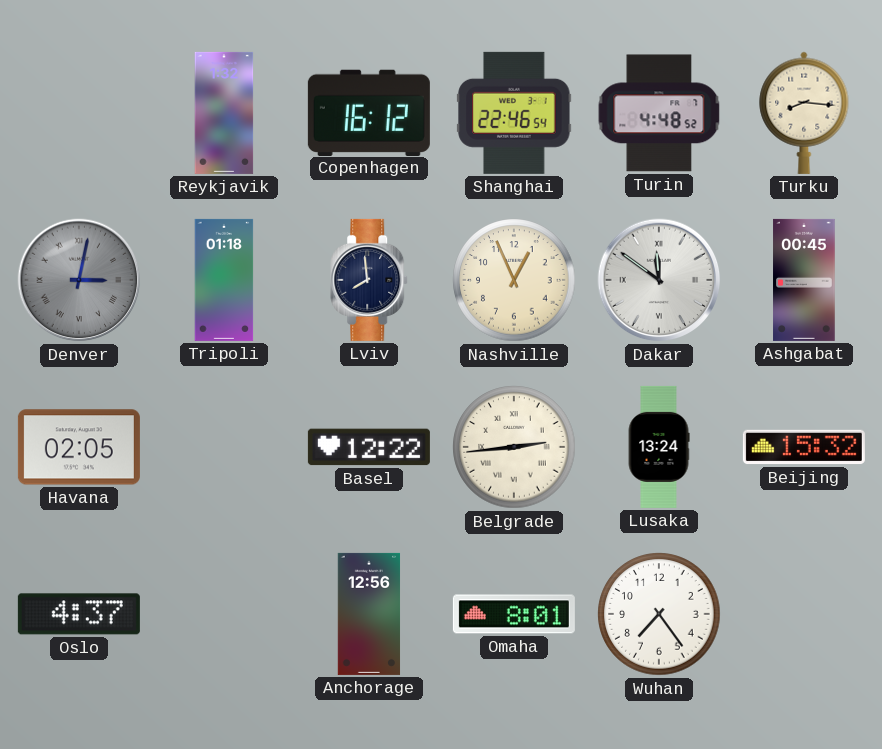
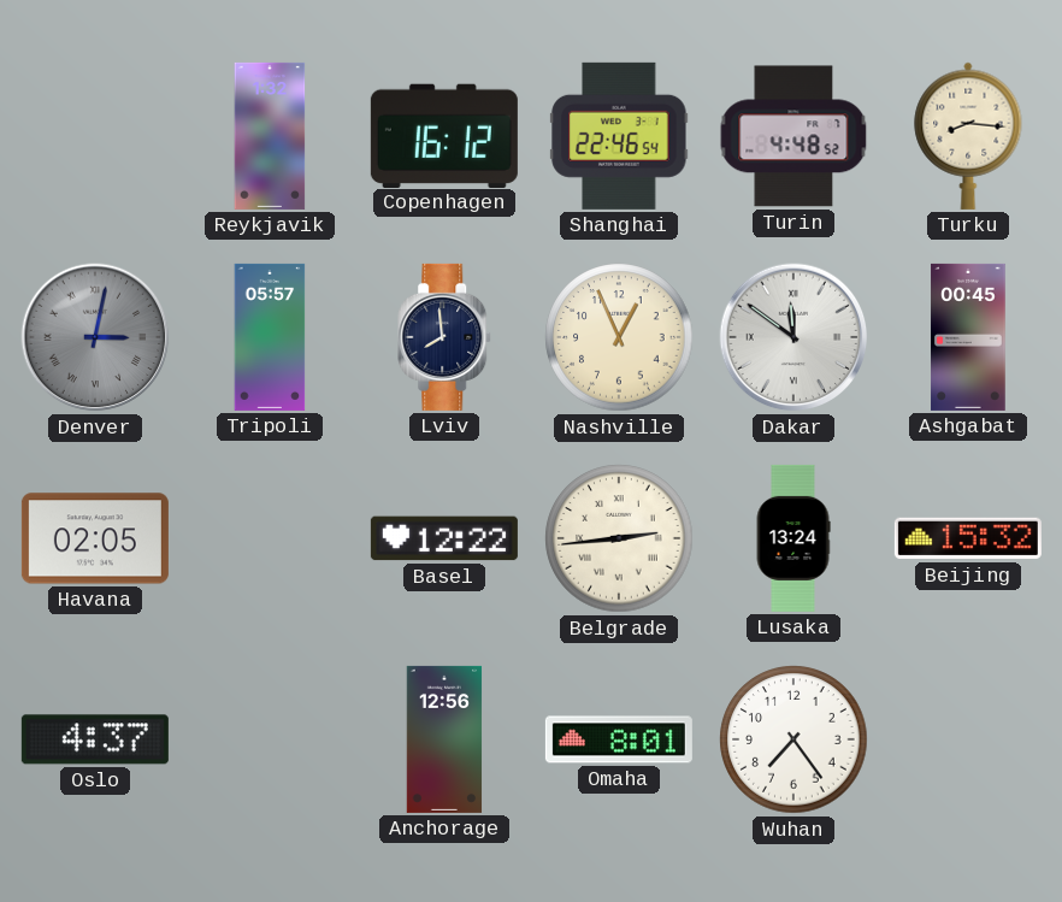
Tripoli: 01:18 -> 05:57 (270, 337)
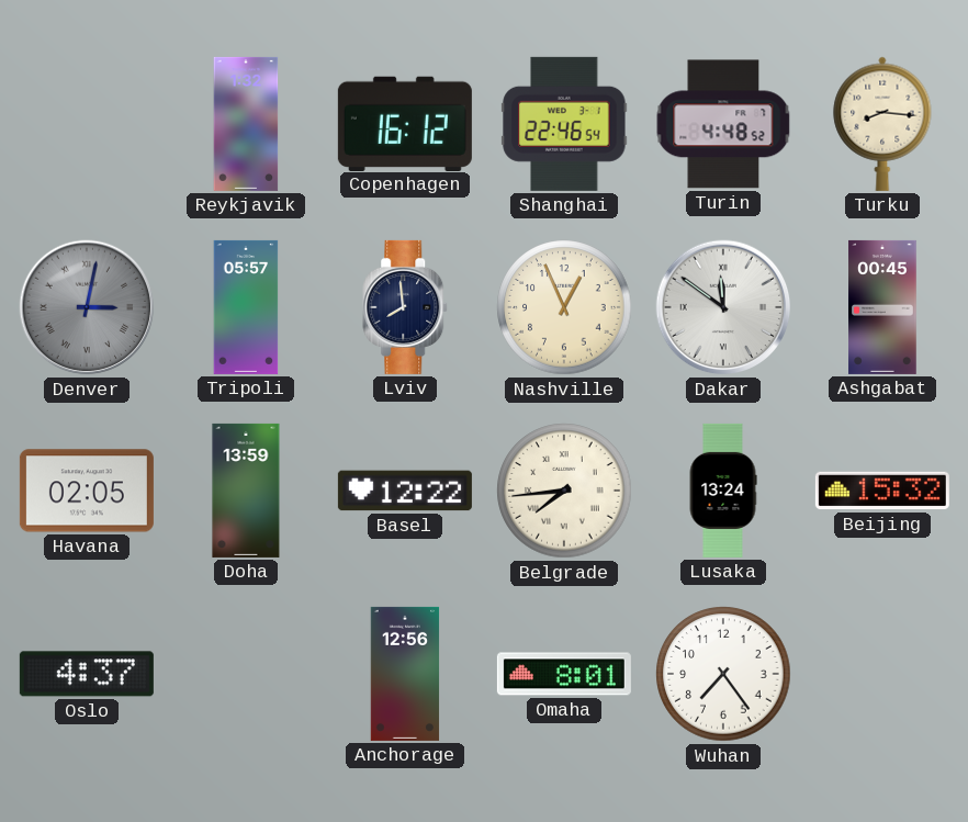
Doha: none -> 13:59 (246, 491)
Belgrade: 2:44 -> 7:44 (564, 491)
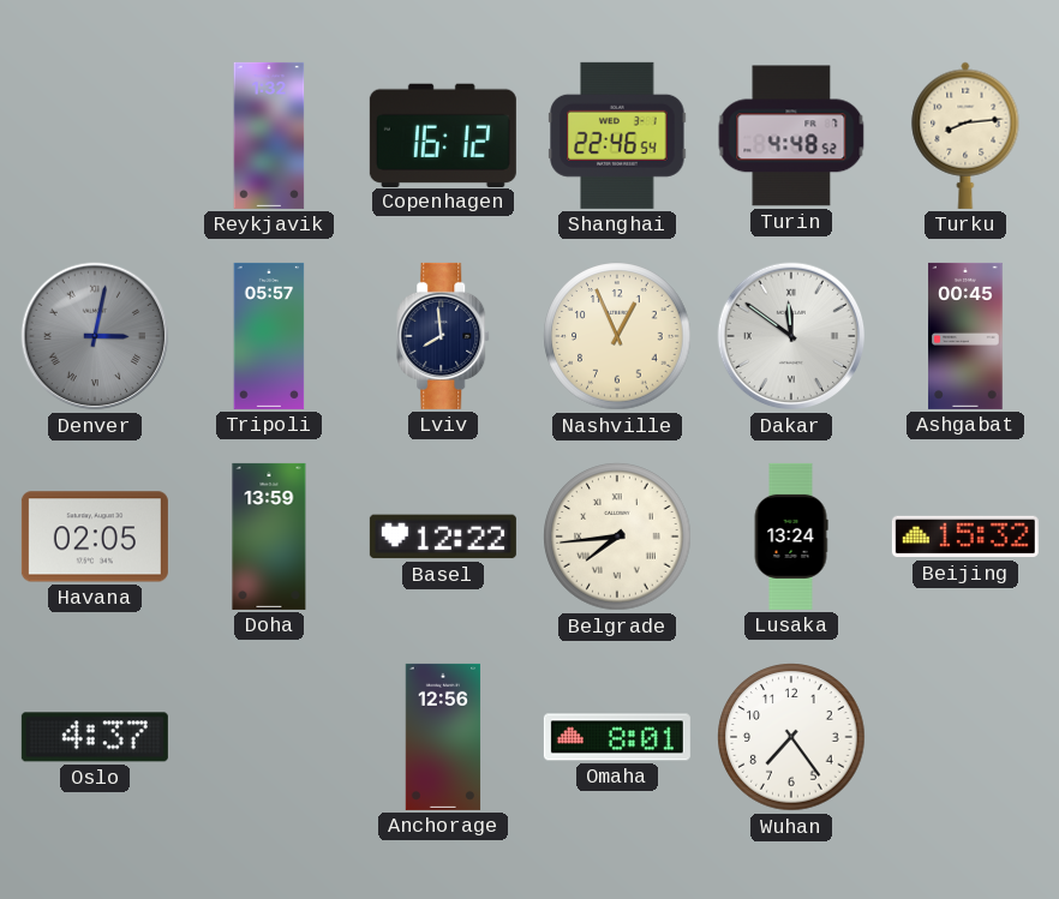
Turku: 8:16 -> 8:14 (965, 136)
